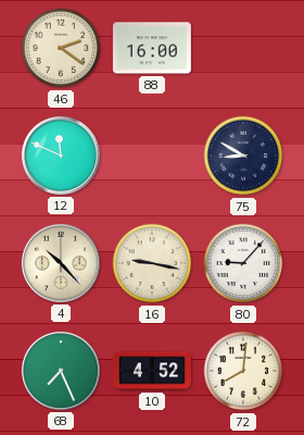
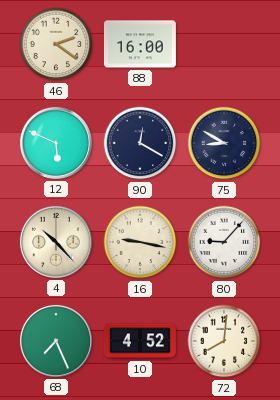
12: 11:49 -> 5:49 (56, 143)
90: none -> 12:20 (140, 143)
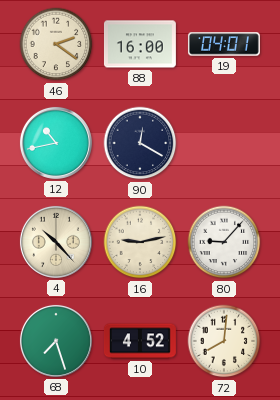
19: none -> 04:01 (224, 44)
12: 5:49 -> 10:43 (56, 143)
75: 8:50 -> none (224, 143)
16: 9:17 -> 9:13 (140, 242)
68: 7:26 -> 7:27 (56, 341)
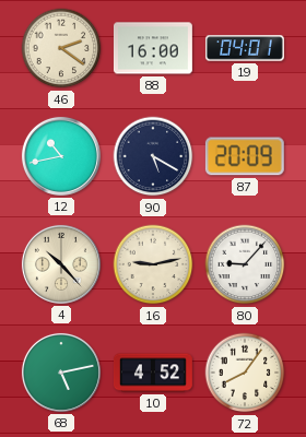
90: 12:20 -> 5:20 (153, 156)
87: none -> 20:09 (245, 156)
68: 7:27 -> 5:13 (61, 373)
72: 8:01 -> 8:06 (245, 373)
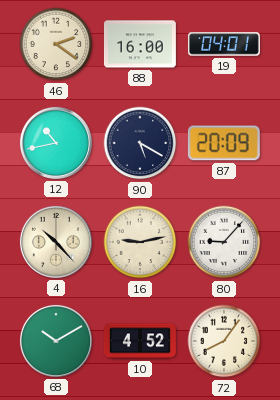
68: 5:13 -> 10:10 (56, 341)
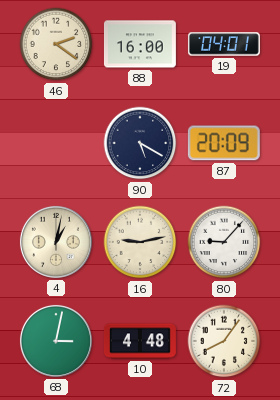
12: 10:43 -> none (56, 143)
4: 10:23 -> 1:02 (56, 242)
68: 10:10 -> 3:02 (56, 341)
10: 4:52 -> 4:48 (140, 341)
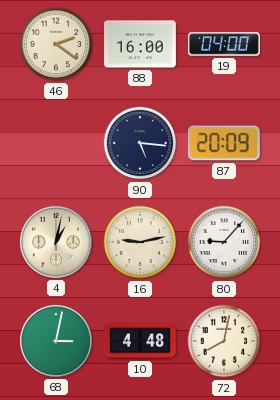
19: 04:01 -> 04:00 (224, 44)
90: 5:20 -> 5:16 (140, 143)
72: 8:06 -> 8:02 (224, 341)
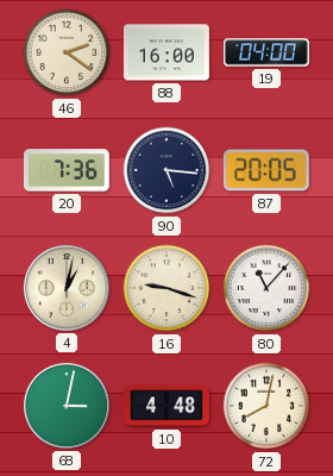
20: none -> 7:36 (67, 170)
87: 20:09 -> 20:05 (266, 170)
16: 9:13 -> 9:18 (166, 288)
80: 9:07 -> 11:07 (266, 288)
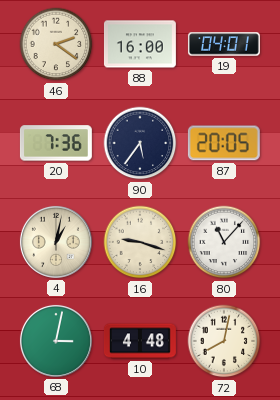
19: 04:00 -> 04:01 (224, 44)
90: 5:16 -> 5:36 (140, 143)
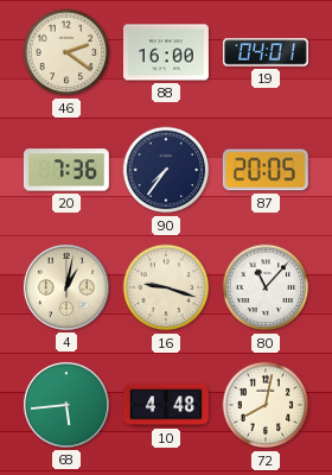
90: 5:36 -> 7:36 (166, 170)
68: 3:02 -> 5:44 (66, 405)
